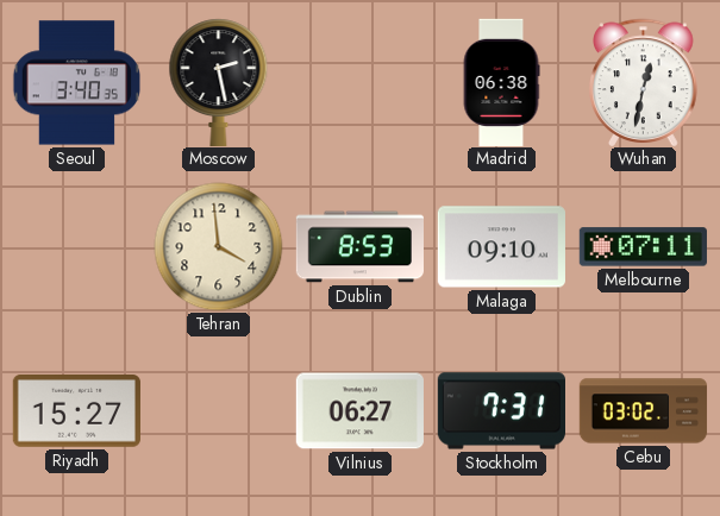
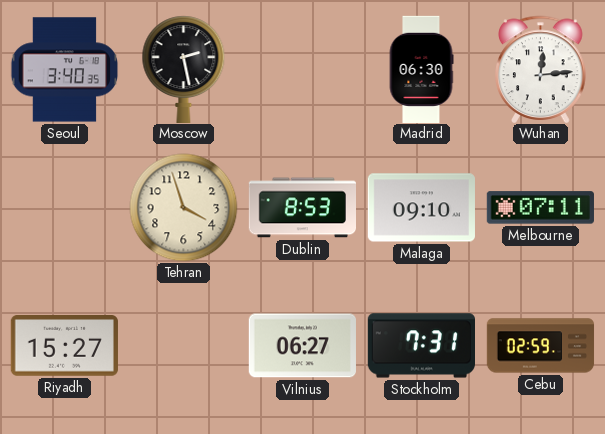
Madrid: 06:38 -> 06:30 (421, 69)
Wuhan: 12:32 -> 12:14 (541, 69)
Tehran: 3:59 -> 3:57 (184, 208)
Cebu: 03:02 -> 02:59 (541, 346)
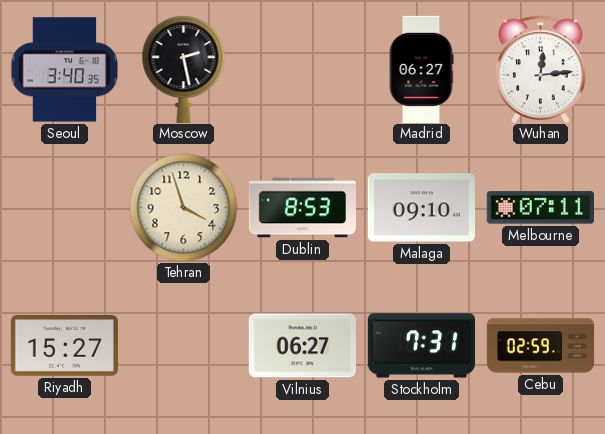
Madrid: 06:30 -> 06:27 (421, 69)
